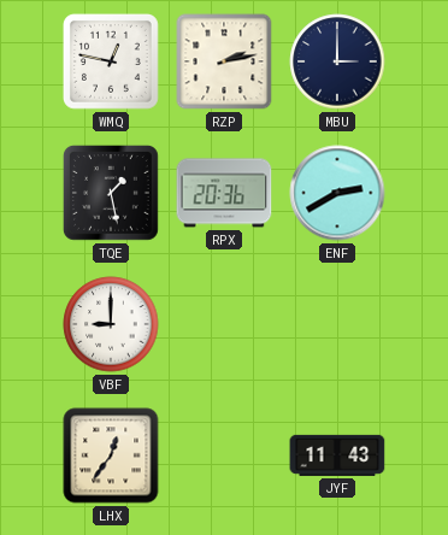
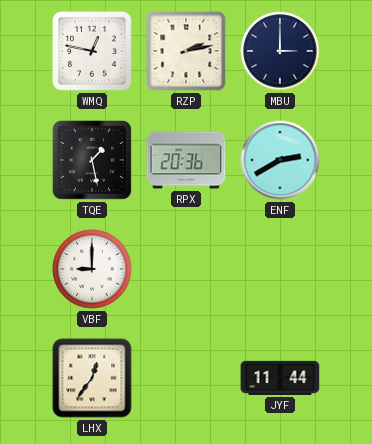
JYF: 11:43 -> 11:44 (280, 378)
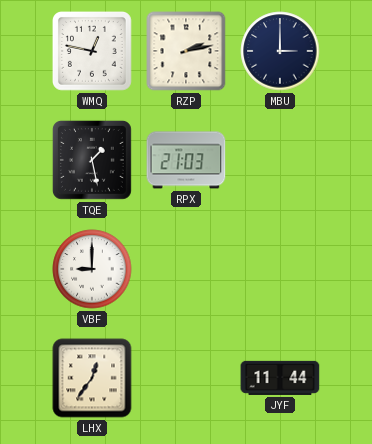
RPX: 20:36 -> 21:03 (186, 160)
ENF: 2:40 -> none (280, 160)
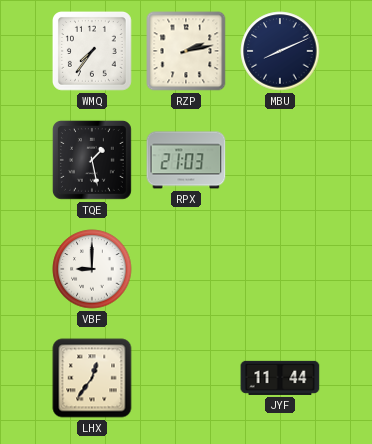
WMQ: 12:47 -> 7:36 (92, 51)
MBU: 3:00 -> 8:11 (280, 51)
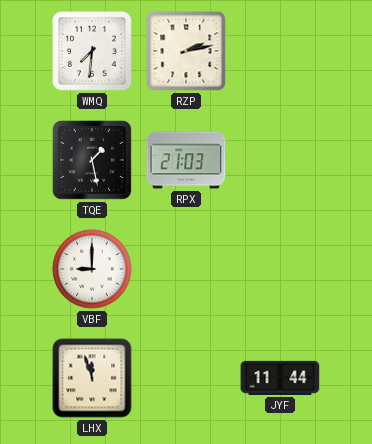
WMQ: 7:36 -> 7:31 (92, 51)
MBU: 8:11 -> none (280, 51)
LHX: 12:36 -> 11:57 (92, 378)
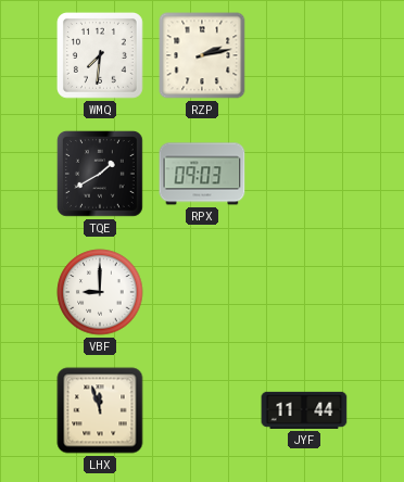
TQE: 1:28 -> 1:40 (100, 174)
RPX: 21:03 -> 09:03 (202, 174)
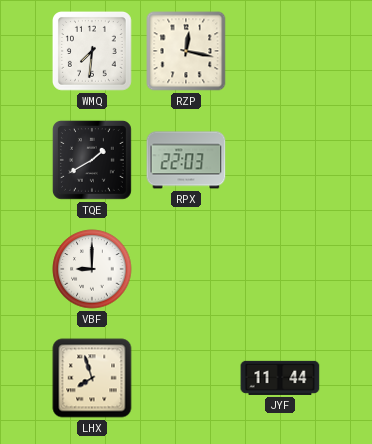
RZP: 2:13 -> 12:17 (186, 51)
RPX: 09:03 -> 22:03 (186, 160)
LHX: 11:57 -> 7:57 (92, 378)
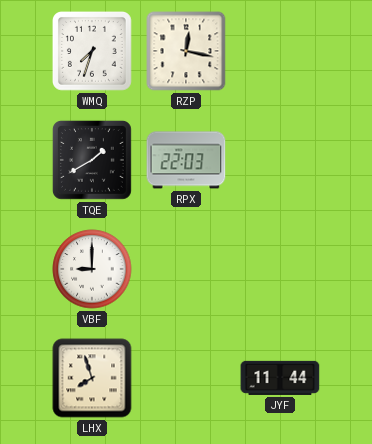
WMQ: 7:31 -> 7:33 (92, 51)
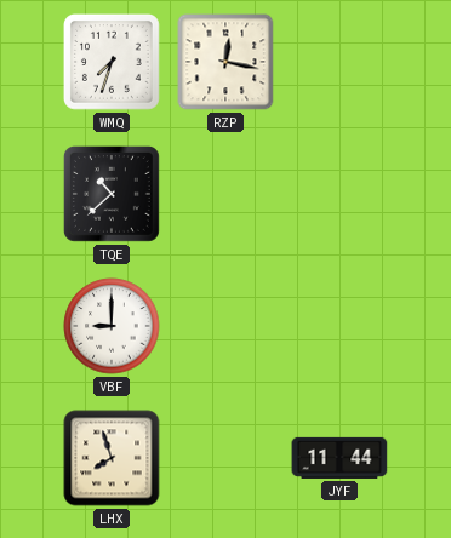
TQE: 1:40 -> 10:38 (112, 194)
RPX: 22:03 -> none (186, 160)
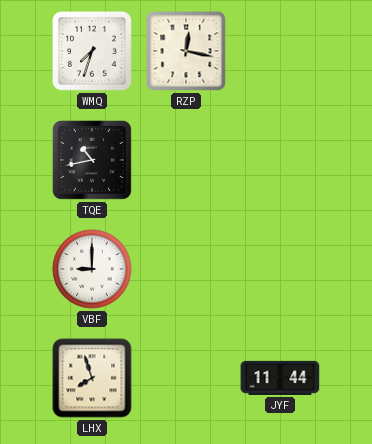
TQE: 10:38 -> 10:43 (92, 160)
